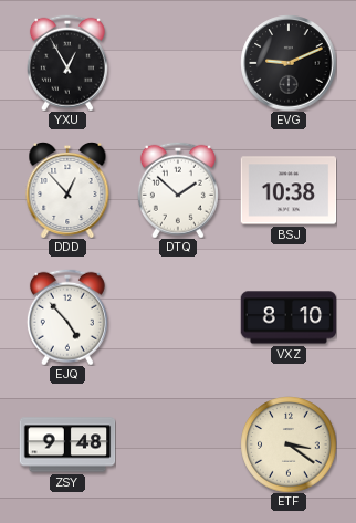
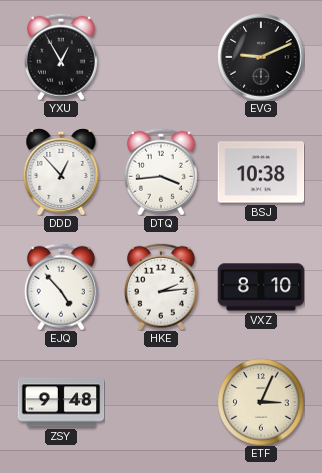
DTQ: 1:52 -> 3:44 (161, 172)
HKE: none -> 2:14 (161, 287)
ETF: 3:21 -> 3:04 (261, 402)
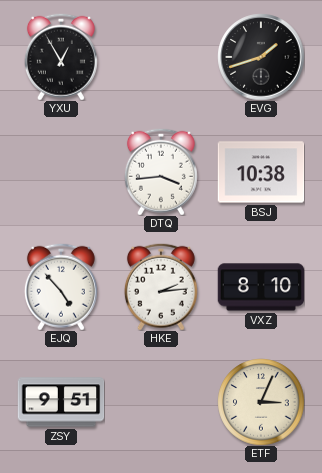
EVG: 9:11 -> 1:42 (261, 57)
DDD: 12:53 -> none (61, 172)
ZSY: 9:48 -> 9:51 (61, 402)
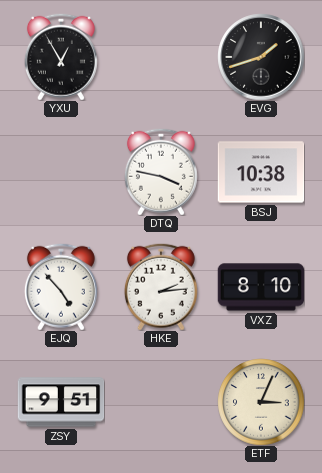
DTQ: 3:44 -> 3:47 (161, 172)
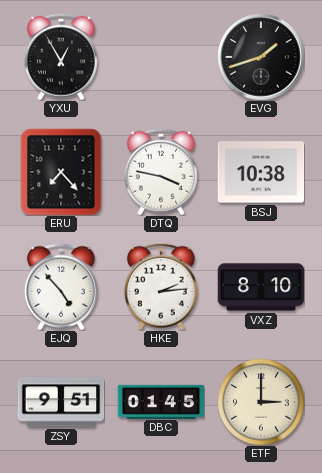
ERU: none -> 7:23 (61, 172)
DBC: none -> 01:45 (161, 401)
ETF: 3:04 -> 3:00 (261, 402)
